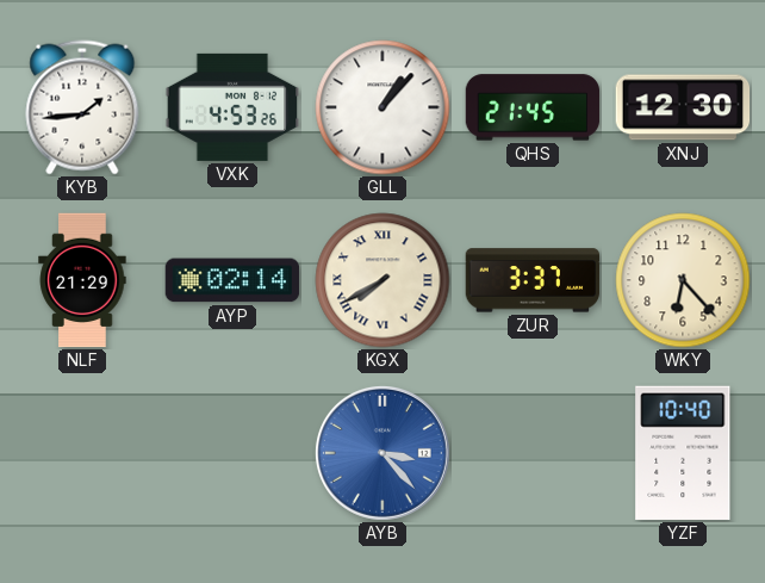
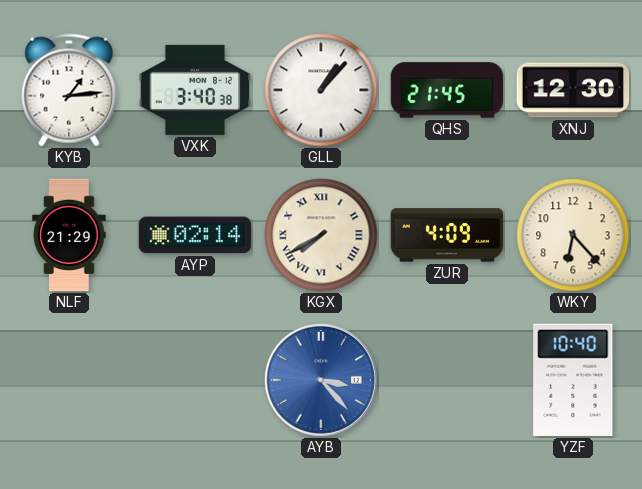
KYB: 1:44 -> 1:14 (69, 90)
VXK: 4:53 -> 3:40 (195, 90)
ZUR: 3:37 -> 4:09 (447, 235)
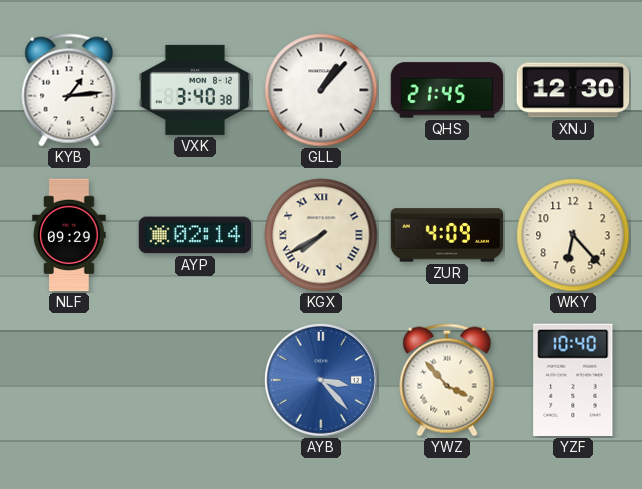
NLF: 21:29 -> 09:29 (69, 235)
YWZ: none -> 3:53 (447, 380)
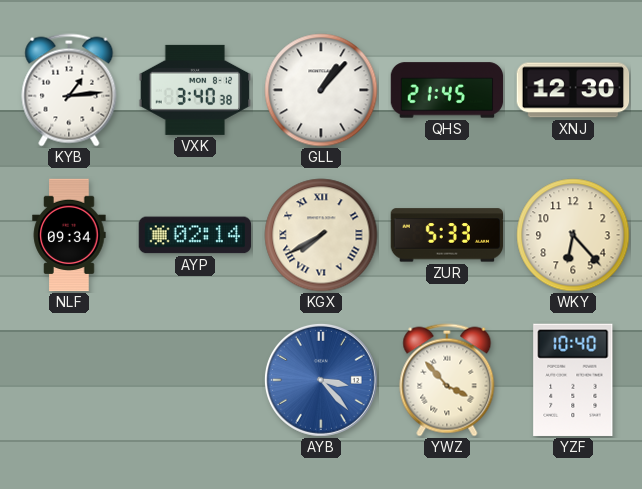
NLF: 09:29 -> 09:34 (69, 235)
ZUR: 4:09 -> 5:33 (447, 235)
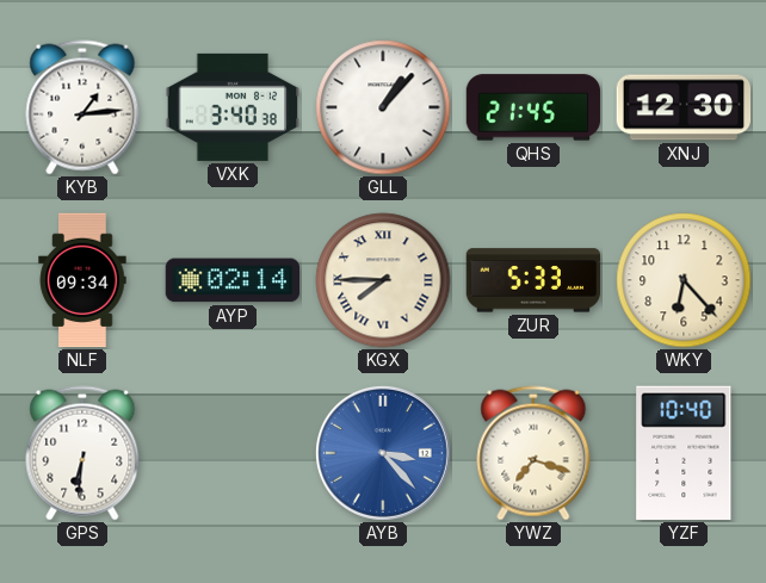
KGX: 7:40 -> 7:45 (383, 280)
GPS: none -> 6:31 (82, 453)
YWZ: 3:53 -> 7:18 (533, 453)
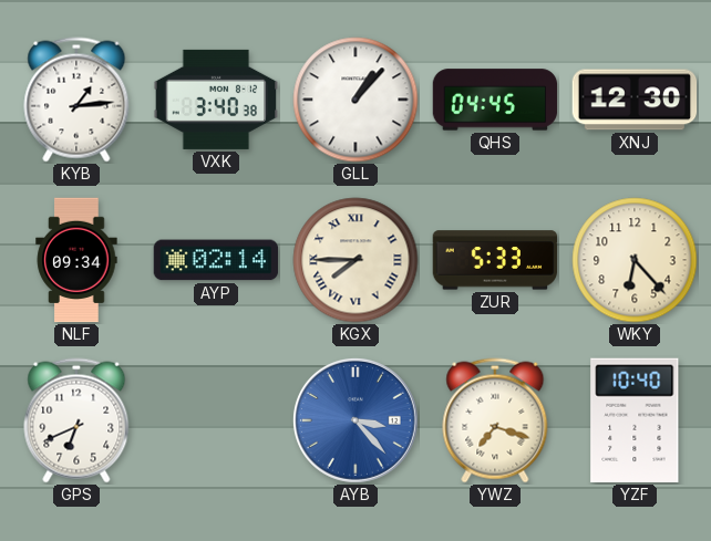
QHS: 21:45 -> 04:45 (495, 100)
GPS: 6:31 -> 6:41 (76, 420)
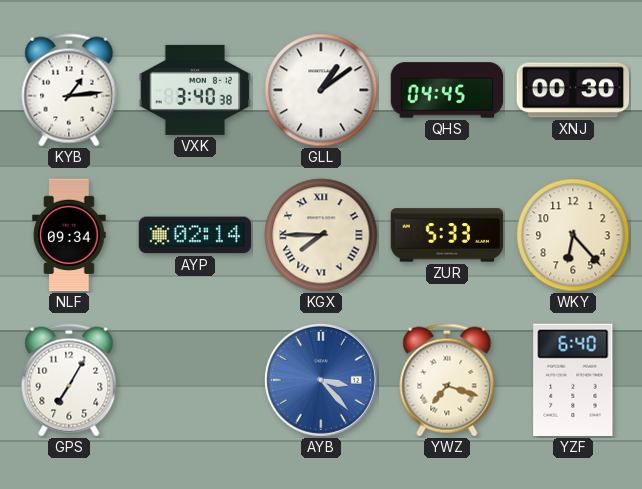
GLL: 1:07 -> 1:09 (321, 90)
XNJ: 12:30 -> 00:30 (573, 90)
GPS: 6:41 -> 7:05 (69, 380)
YZF: 10:40 -> 6:40 (573, 380)
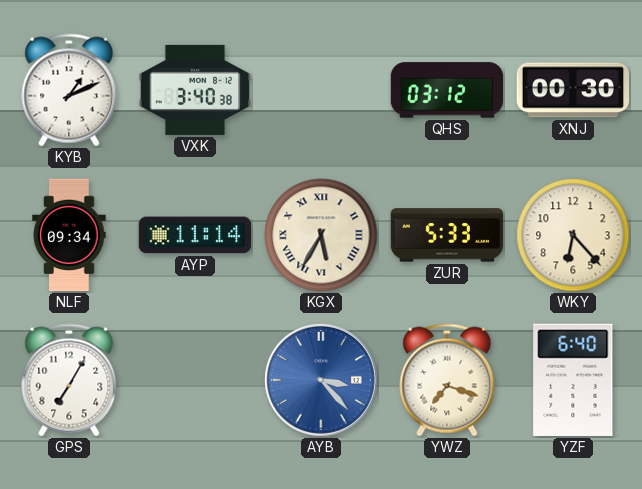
KYB: 1:14 -> 1:11 (69, 90)
GLL: 1:09 -> none (321, 90)
QHS: 04:45 -> 03:12 (447, 90)
AYP: 02:14 -> 11:14 (195, 235)
KGX: 7:45 -> 5:35 (321, 235)
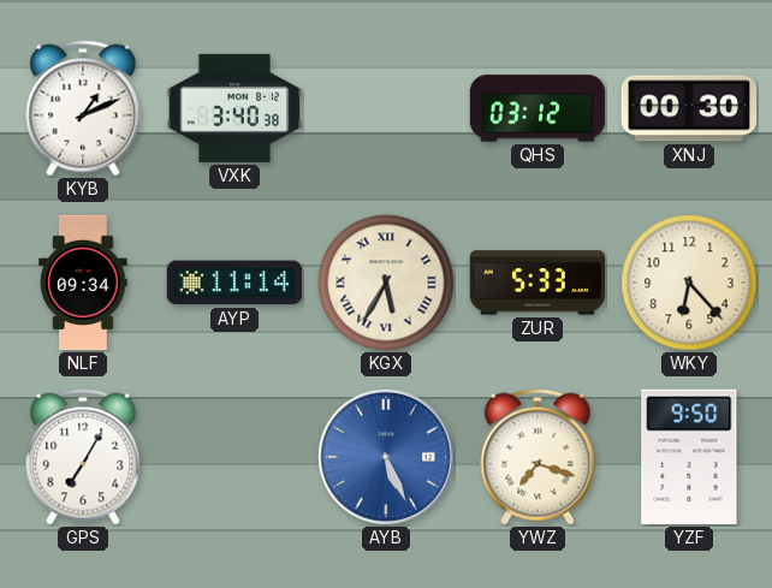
AYB: 3:23 -> 5:26 (386, 457)
YZF: 6:40 -> 9:50 (689, 457)
